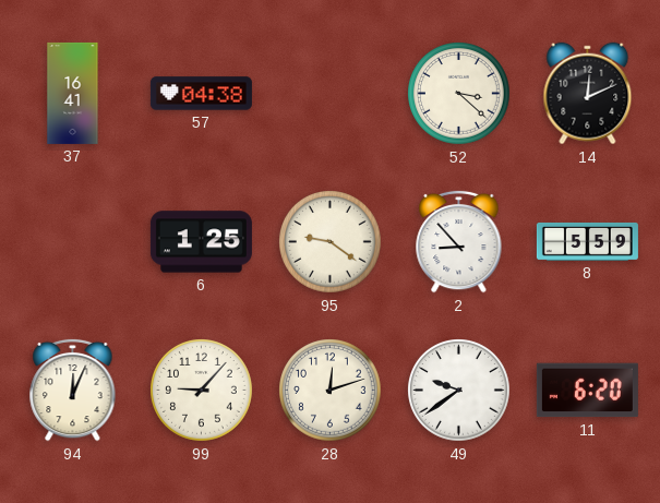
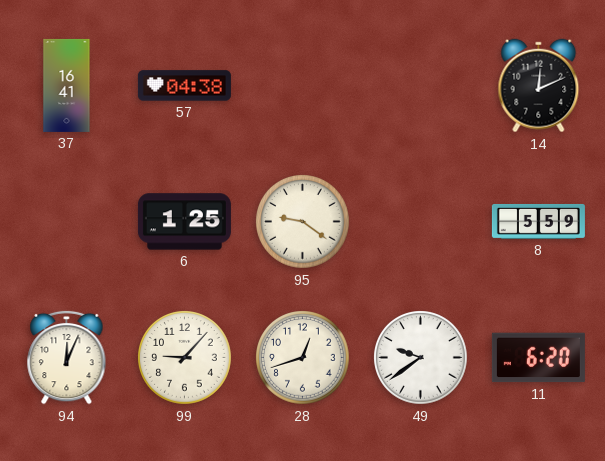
52: 3:22 -> none (459, 94)
2: 8:53 -> none (459, 241)
28: 12:12 -> 12:42 (303, 358)
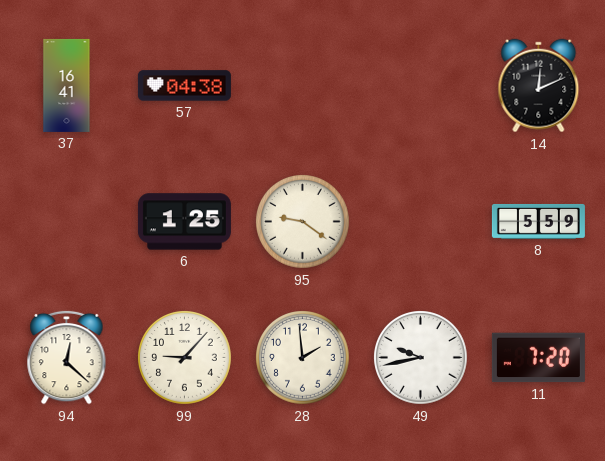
94: 12:04 -> 12:22 (67, 357)
28: 12:42 -> 1:59 (303, 358)
49: 9:39 -> 9:43 (421, 358)
11: 6:20 -> 7:20 (538, 358)
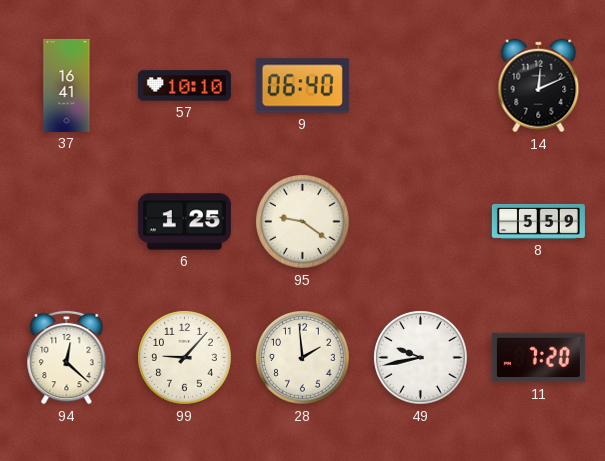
57: 04:38 -> 10:10 (184, 86)
9: none -> 06:40 (302, 86)
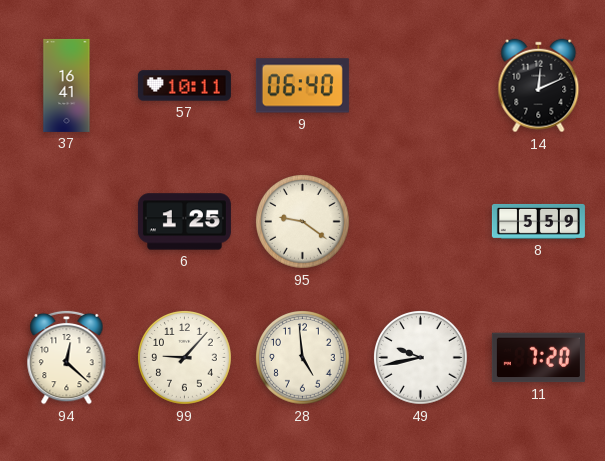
57: 10:10 -> 10:11 (184, 86)
28: 1:59 -> 4:59 (303, 358)
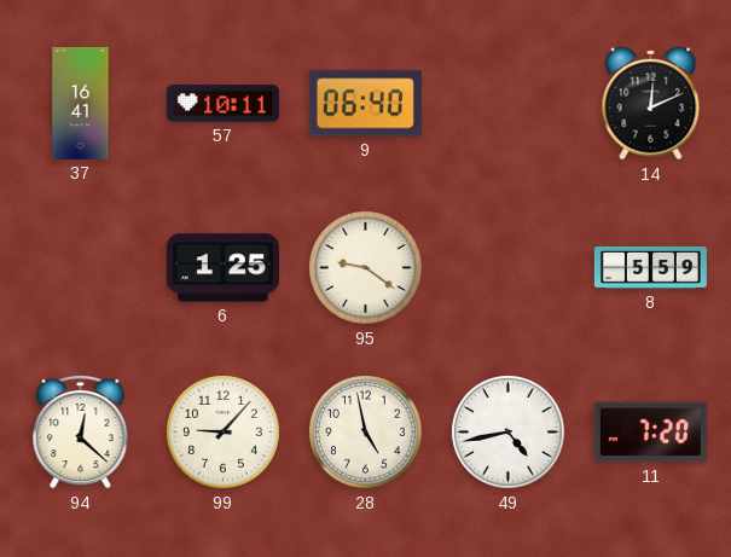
28: 4:59 -> 4:58 (366, 433)
49: 9:43 -> 4:43 (509, 433)
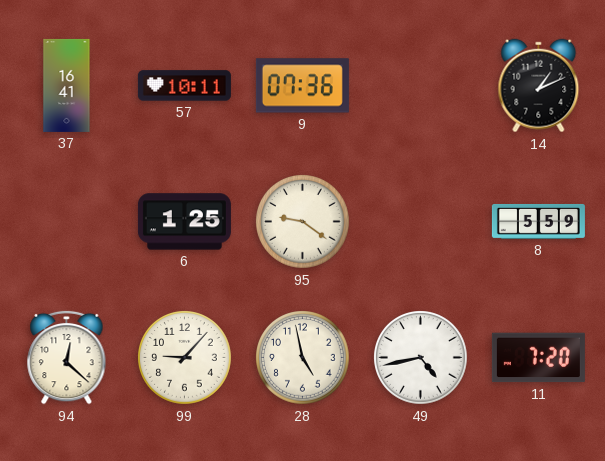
9: 06:40 -> 07:36 (302, 86)
14: 12:11 -> 1:11 (539, 86)
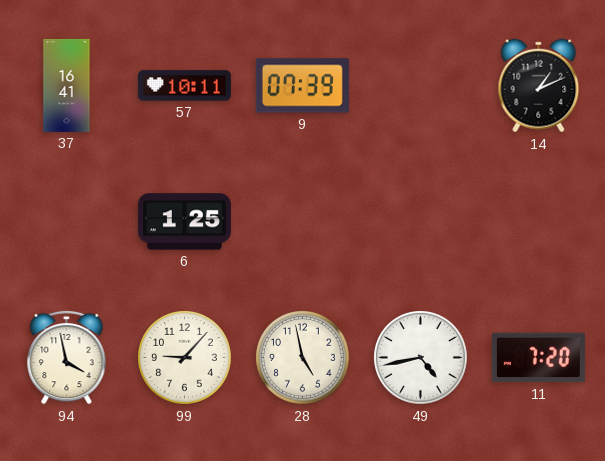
9: 07:36 -> 07:39 (302, 86)
95: 9:21 -> none (303, 222)
8: 5:59 -> none (538, 221)
94: 12:22 -> 3:58 (67, 357)
